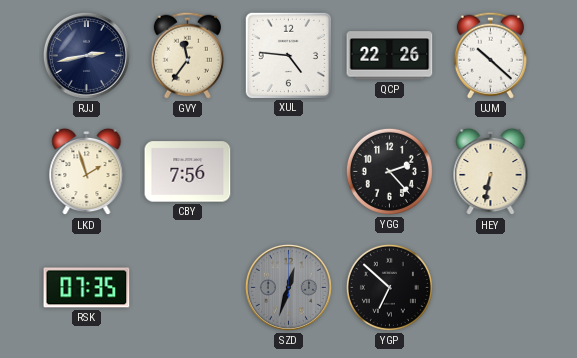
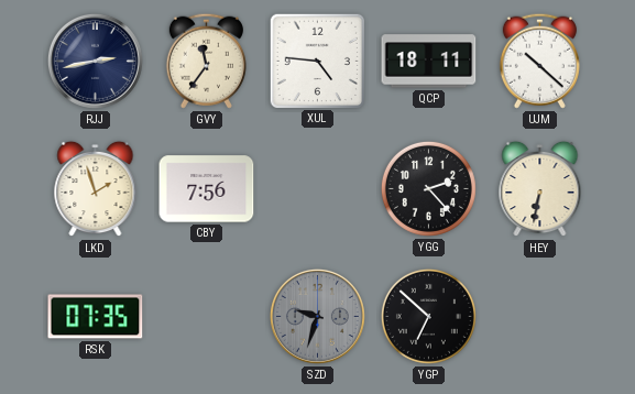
QCP: 22:26 -> 18:11 (429, 62)
SZD: 12:33 -> 9:33 (317, 316)
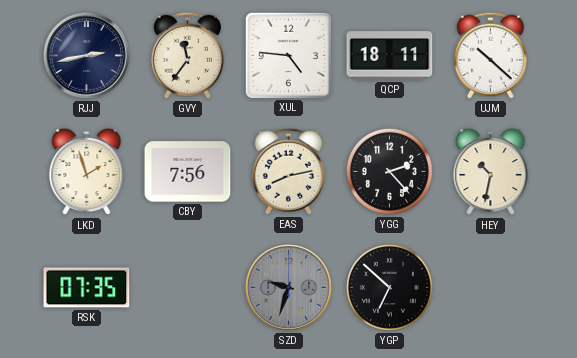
EAS: none -> 8:13 (288, 171)
HEY: 6:32 -> 10:32 (491, 172)
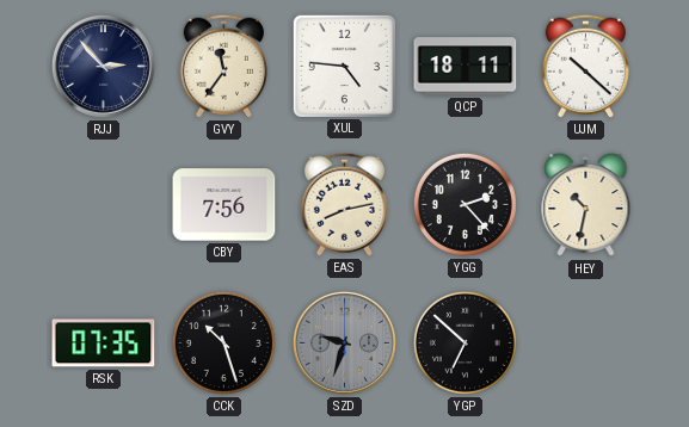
RJJ: 2:43 -> 2:53 (103, 66)
LKD: 1:57 -> none (87, 172)
CCK: none -> 10:27 (223, 342)
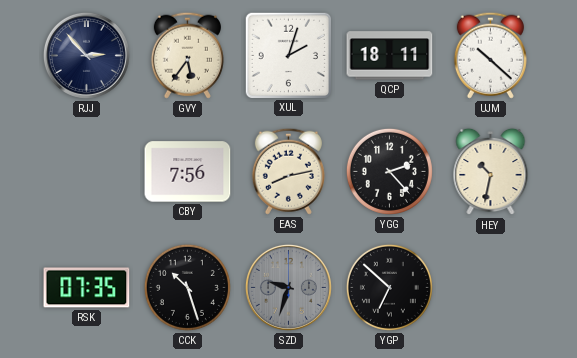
GVY: 11:36 -> 5:36 (187, 55)
XUL: 4:46 -> 2:03 (288, 55)
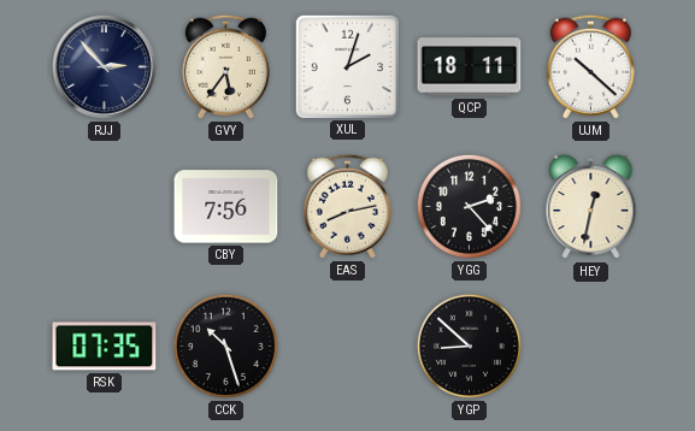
HEY: 10:32 -> 12:32 (591, 207)
SZD: 9:33 -> none (288, 287)
YGP: 6:52 -> 8:52 (469, 346)
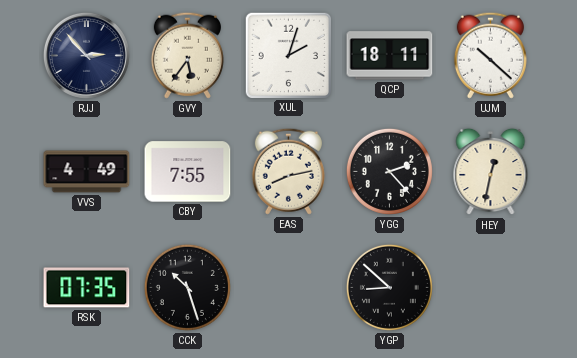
VVS: none -> 4:49 (87, 172)
CBY: 7:56 -> 7:55 (188, 172)
